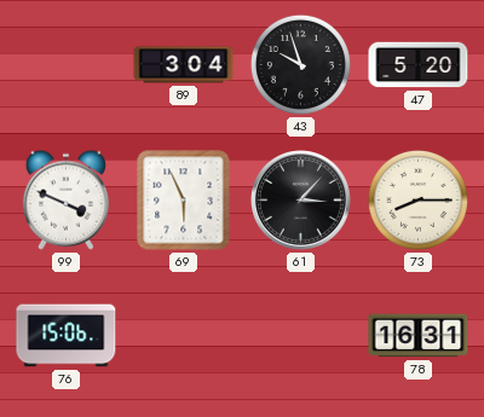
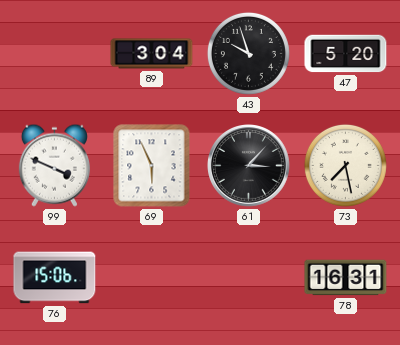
73: 8:15 -> 7:28 (345, 165)
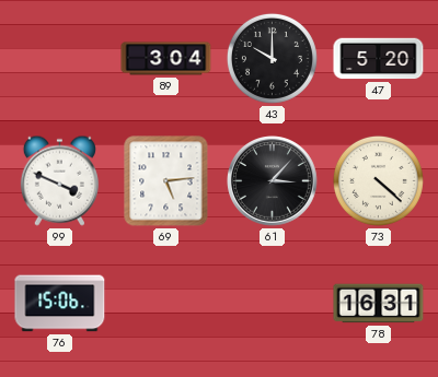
43: 9:57 -> 10:00 (272, 58)
69: 5:56 -> 5:14 (166, 181)
73: 7:28 -> 4:22 (378, 180)
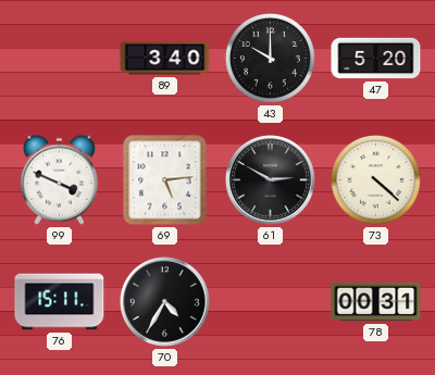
89: 3:04 -> 3:40 (165, 59)
61: 3:07 -> 2:50 (271, 180)
76: 15:06 -> 15:11 (60, 302)
70: none -> 4:35 (165, 302)
78: 16:31 -> 00:31 (376, 302)
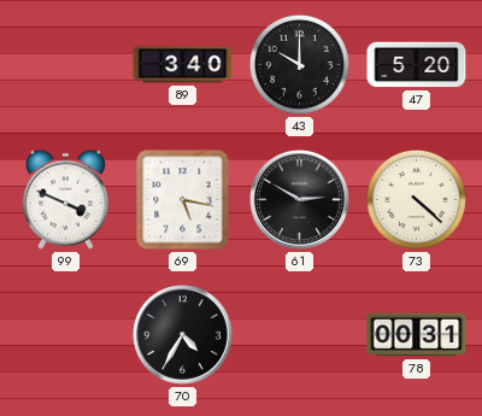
69: 5:14 -> 5:17 (183, 200)
76: 15:11 -> none (60, 302)
